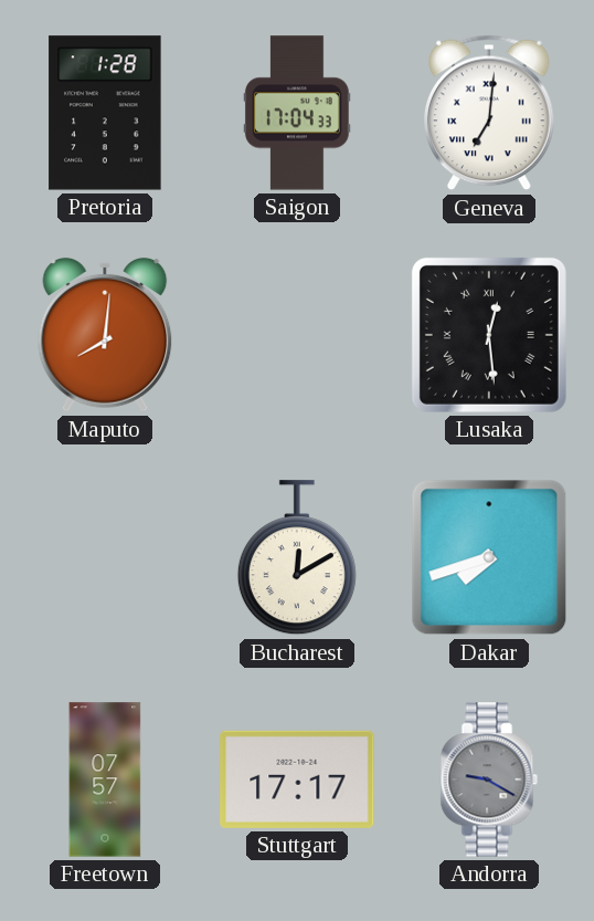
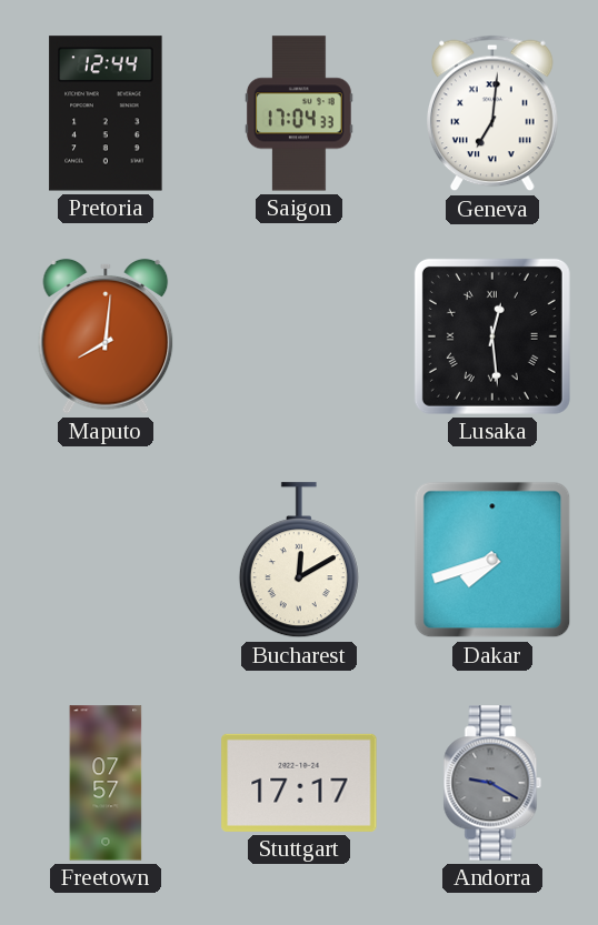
Pretoria: 1:28 -> 12:44 (106, 113)
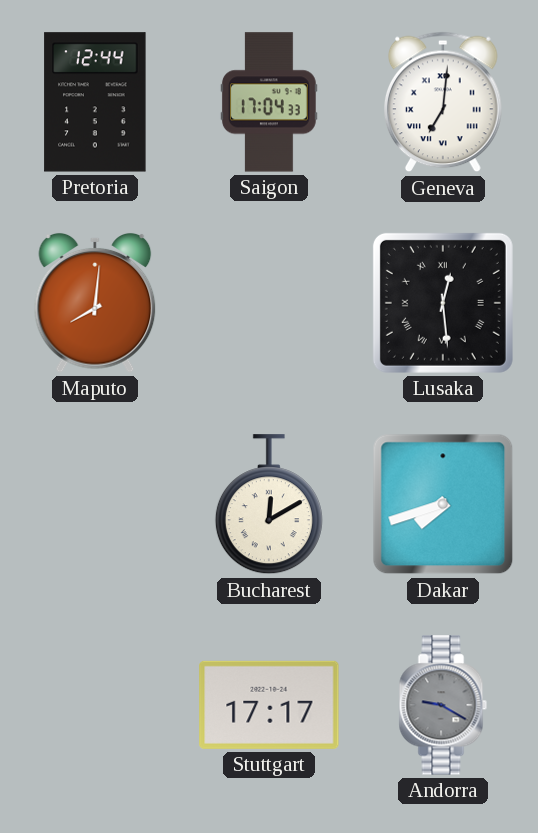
Freetown: 07:57 -> none (106, 783)
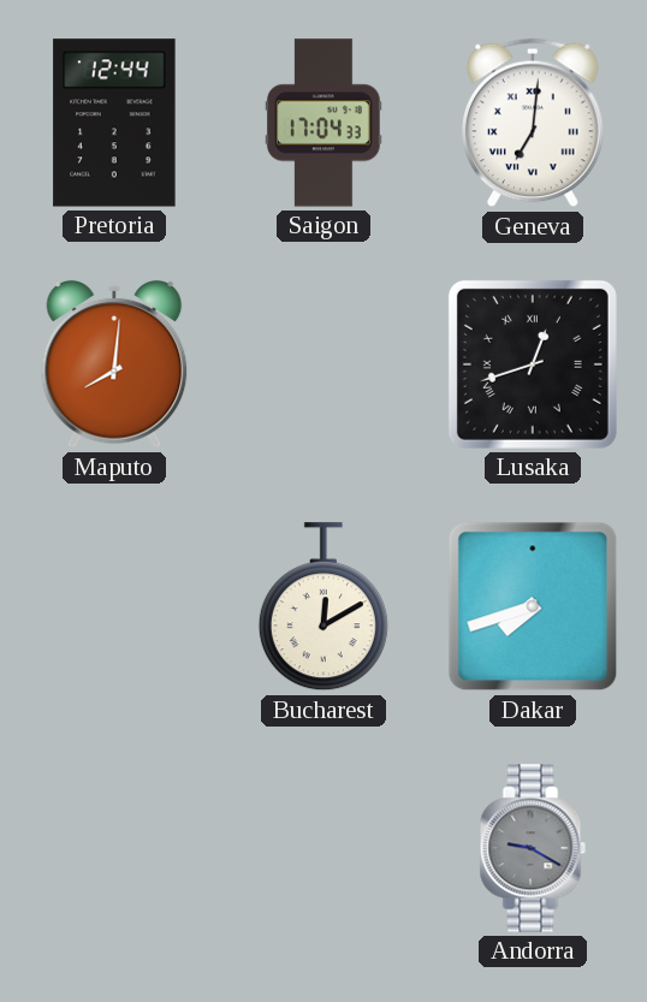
Lusaka: 12:29 -> 12:42 (533, 364)
Stuttgart: 17:17 -> none (269, 705)
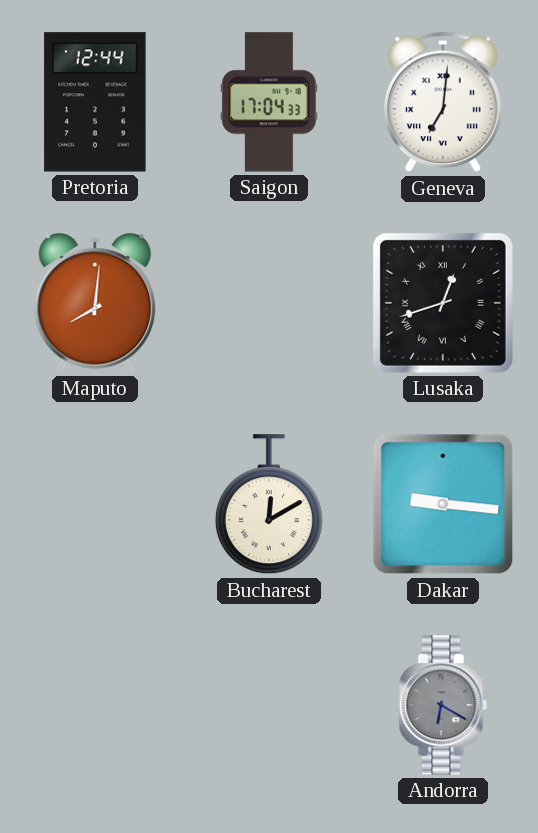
Dakar: 7:42 -> 9:16 (443, 504)
Andorra: 9:20 -> 6:20 (443, 705)
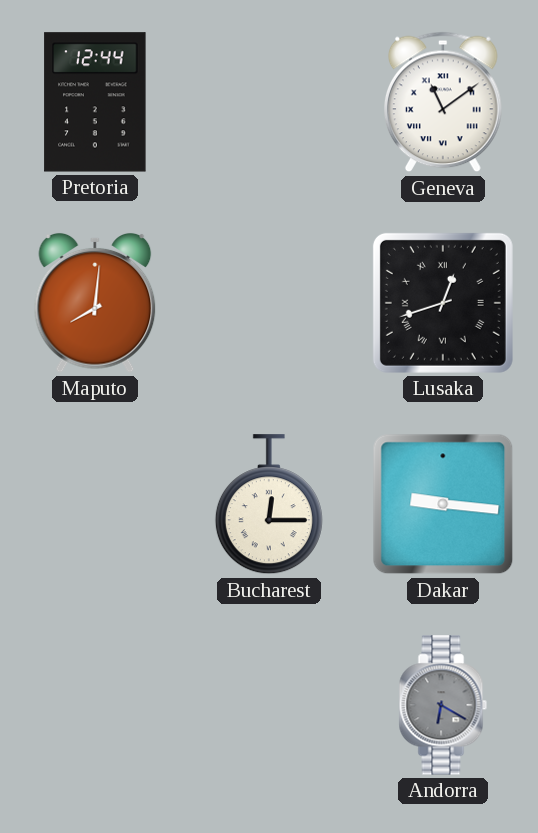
Saigon: 17:04 -> none (269, 102)
Geneva: 7:01 -> 11:09 (444, 102)
Bucharest: 12:10 -> 12:15 (269, 505)
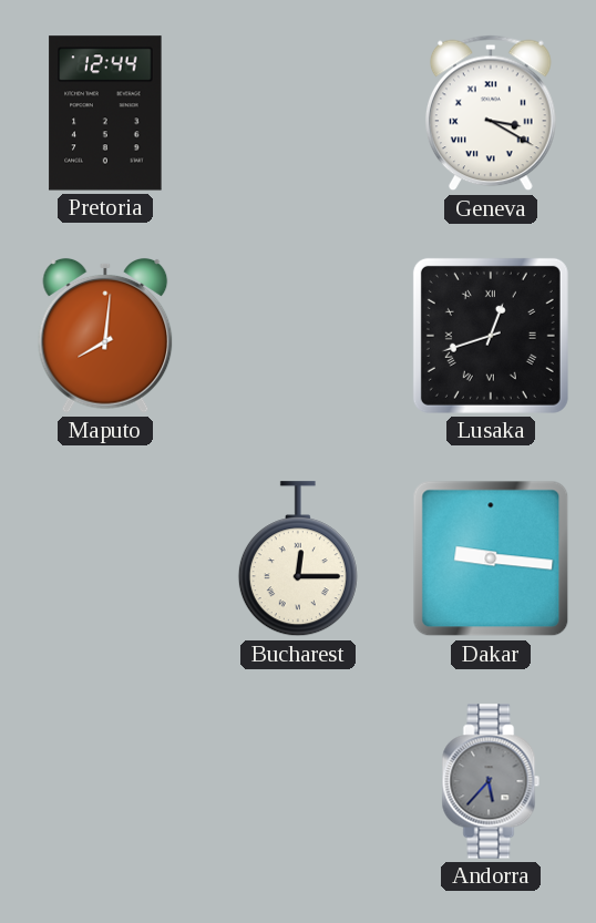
Geneva: 11:09 -> 3:20 (492, 113)
Andorra: 6:20 -> 5:37 (491, 781)
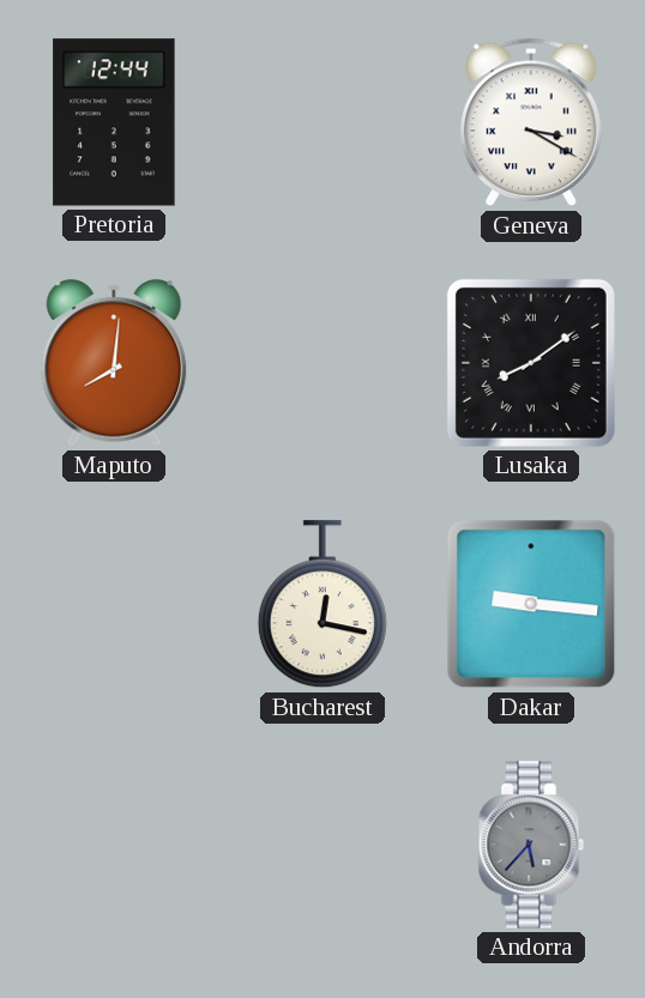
Lusaka: 12:42 -> 8:09 (531, 363)
Bucharest: 12:15 -> 12:17 (322, 605)
